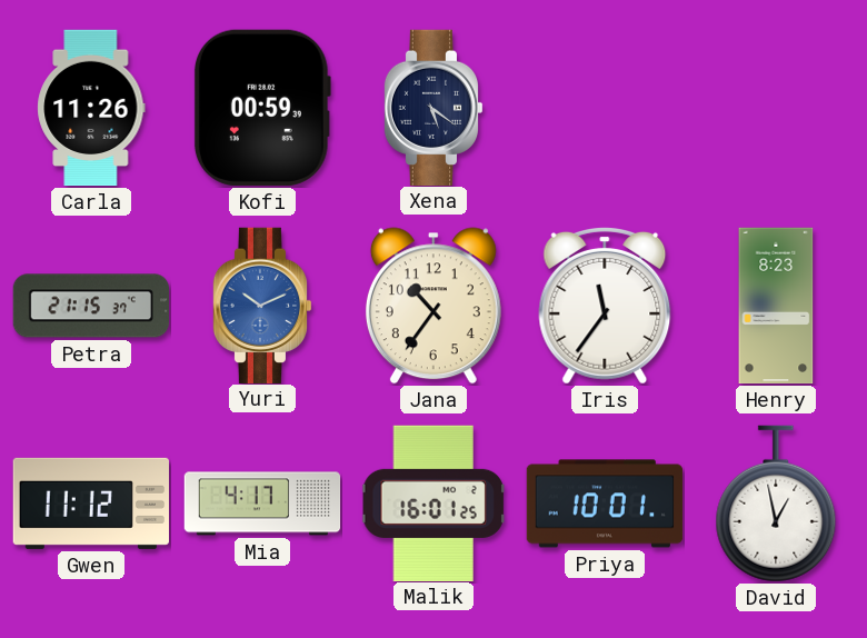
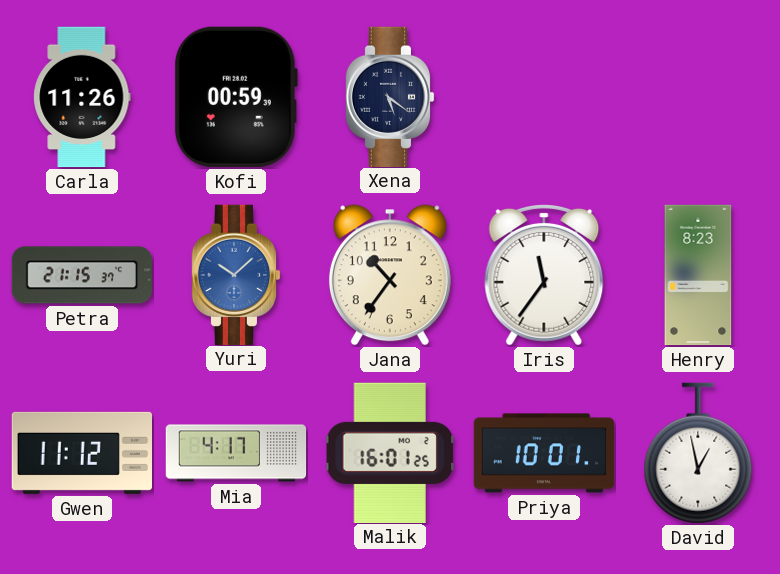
Yuri: 10:11 -> 10:08 (236, 274)
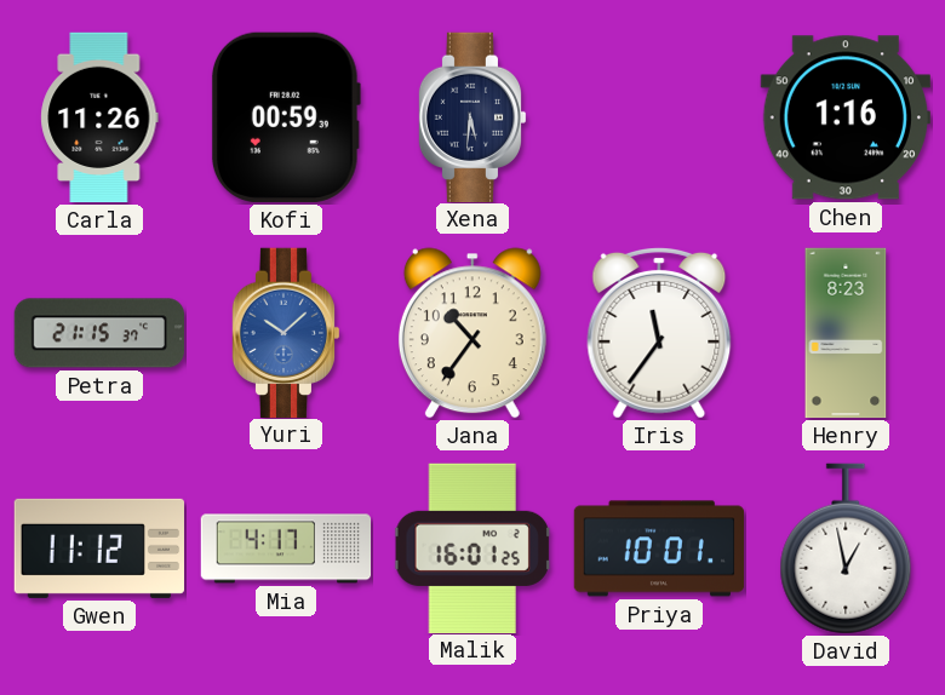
Xena: 5:21 -> 5:31 (472, 116)
Chen: none -> 1:16 (846, 117)
